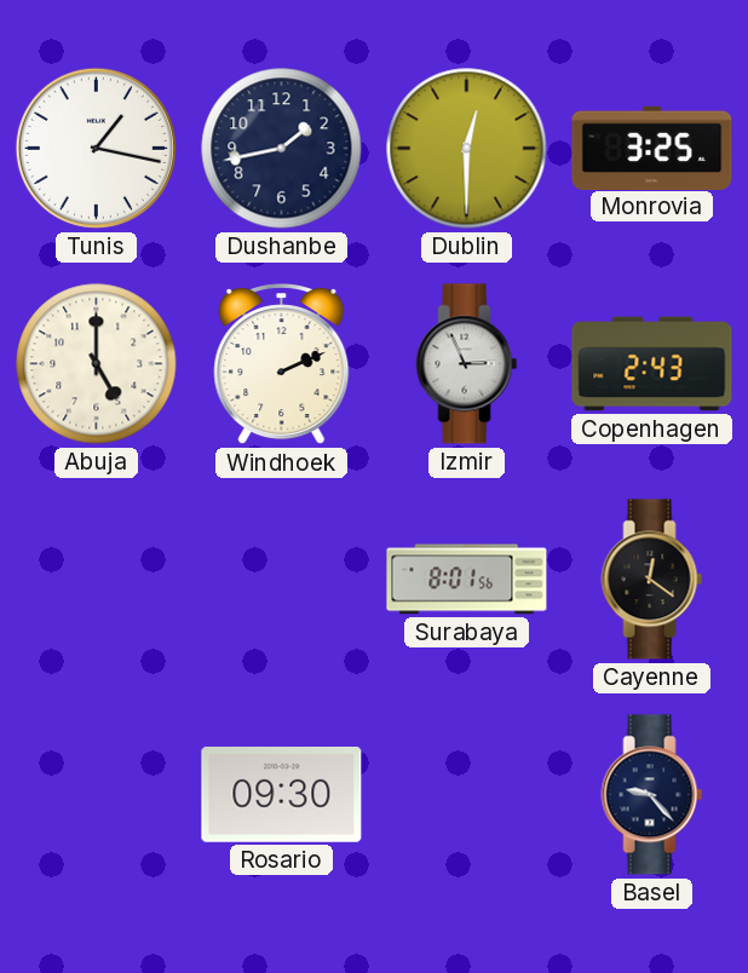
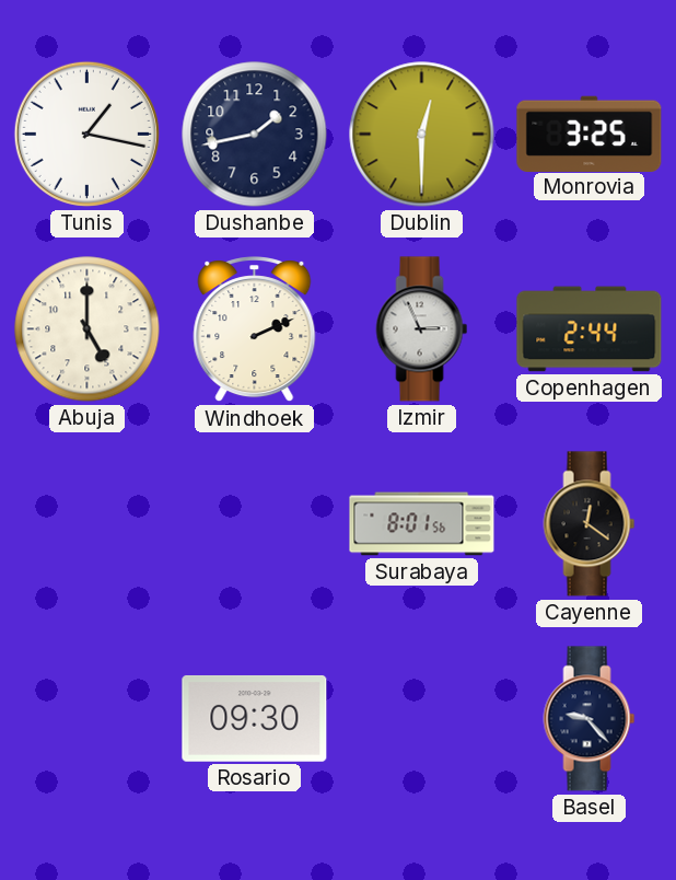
Copenhagen: 2:43 -> 2:44 (590, 329)
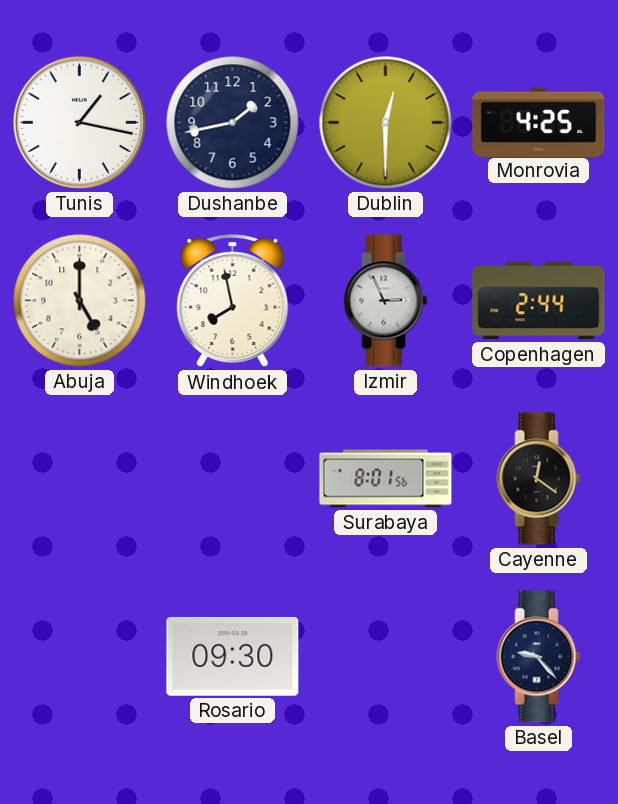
Monrovia: 3:25 -> 4:25 (539, 122)
Windhoek: 2:11 -> 7:58 (233, 302)
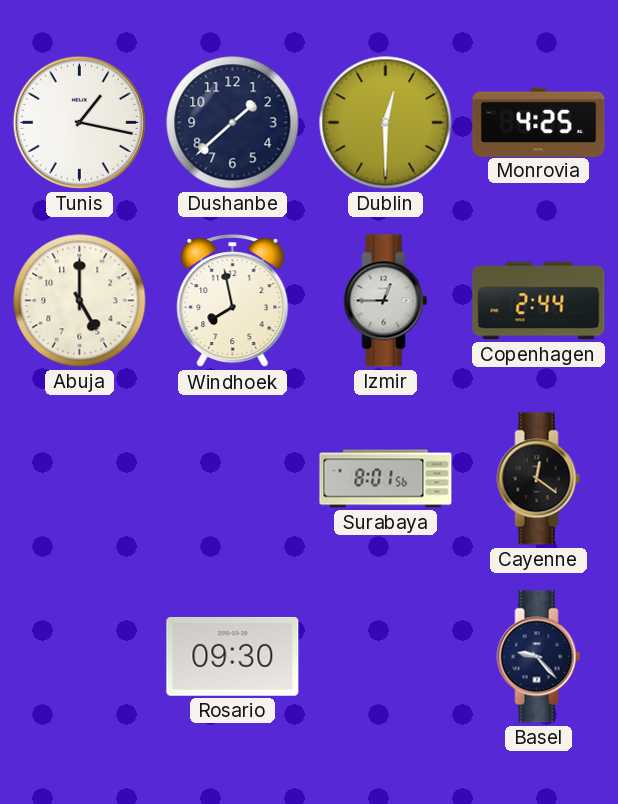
Dushanbe: 1:43 -> 1:38 (233, 123)
Izmir: 2:56 -> 12:45 (386, 301)
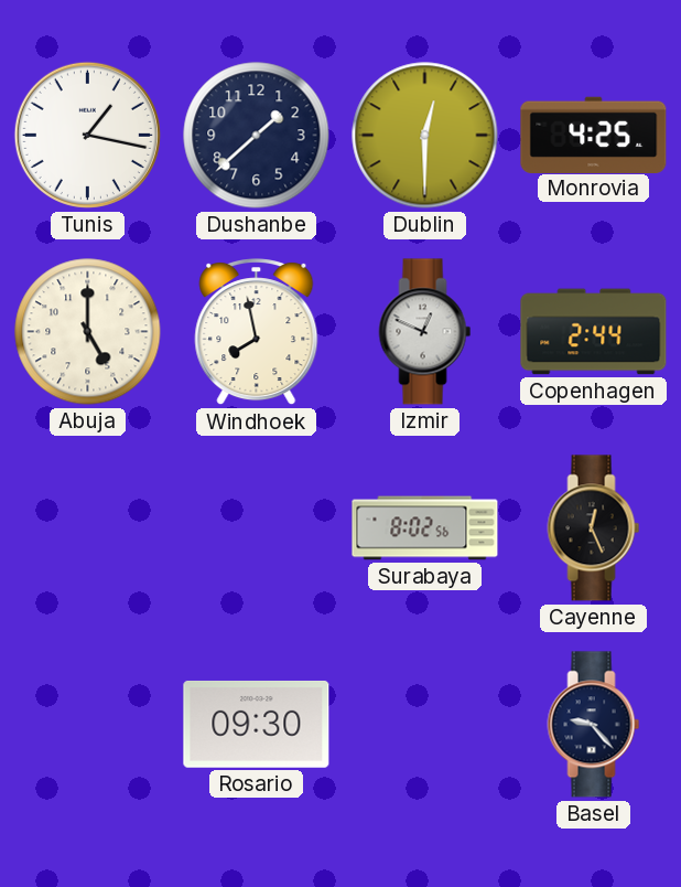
Izmir: 12:45 -> 12:49 (425, 332)
Surabaya: 8:01 -> 8:02 (425, 528)
Cayenne: 12:21 -> 12:26 (594, 528)
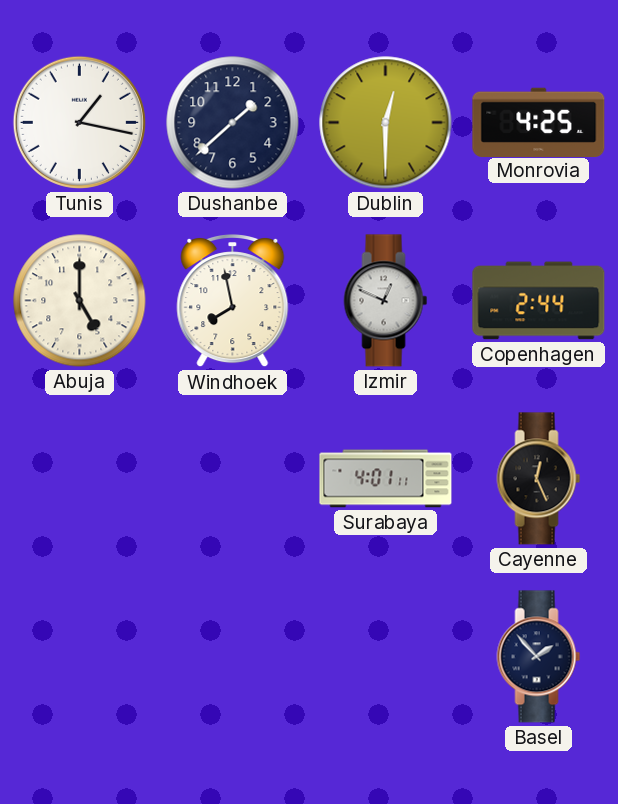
Surabaya: 8:02 -> 4:01 (386, 479)
Rosario: 09:30 -> none (257, 724)
Basel: 9:23 -> 1:53 (539, 657)
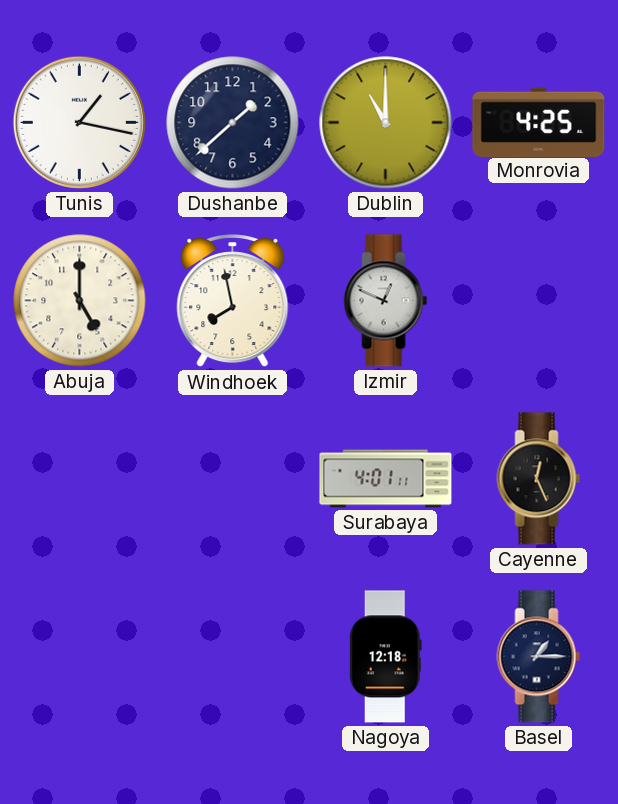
Dublin: 12:30 -> 11:00 (386, 123)
Copenhagen: 2:44 -> none (539, 301)
Nagoya: none -> 12:18 (385, 657)
Basel: 1:53 -> 1:15 (539, 657)
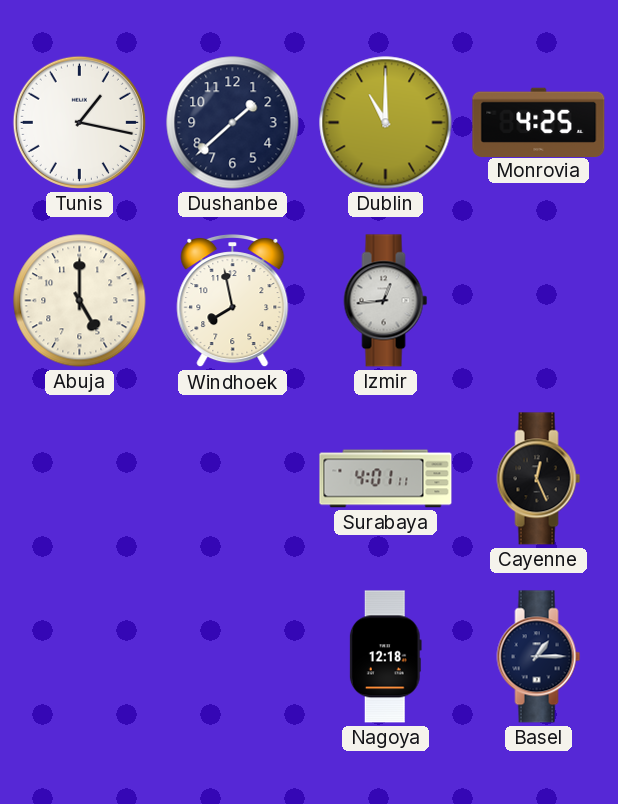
Izmir: 12:49 -> 12:44 (386, 301)
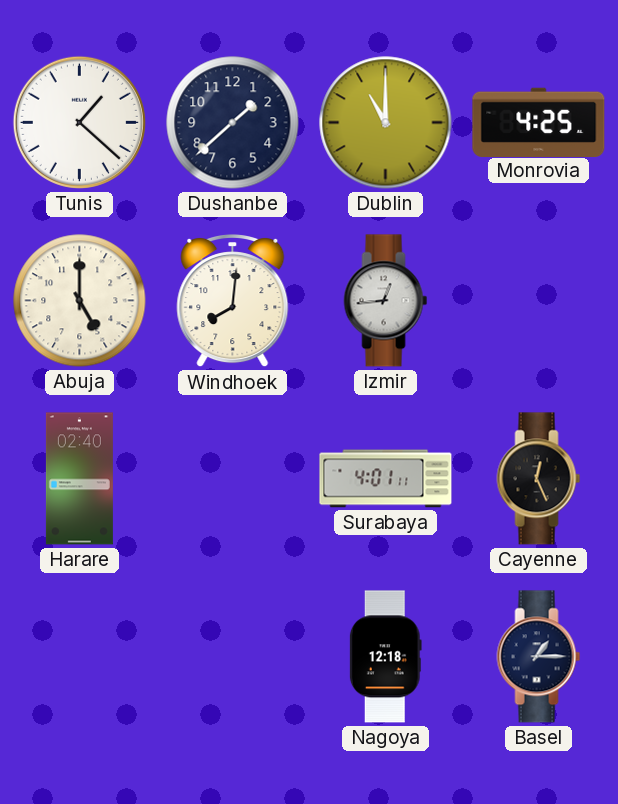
Tunis: 1:17 -> 1:22 (79, 122)
Windhoek: 7:58 -> 8:01 (233, 302)
Harare: none -> 02:40 (79, 479)
